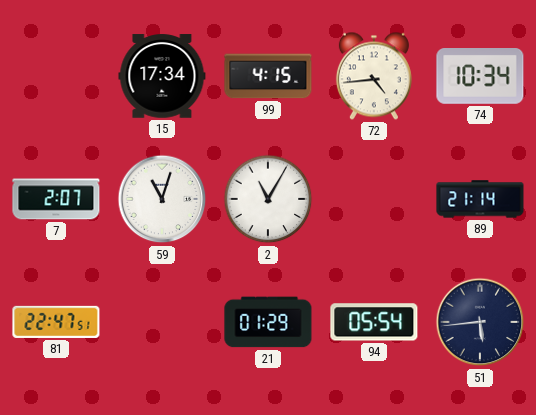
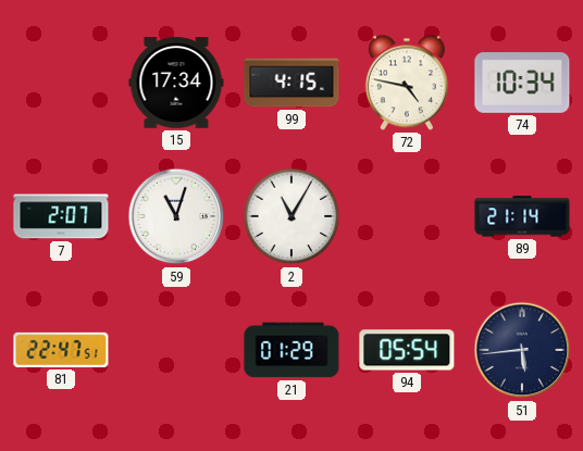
72: 4:44 -> 4:47 (407, 83)
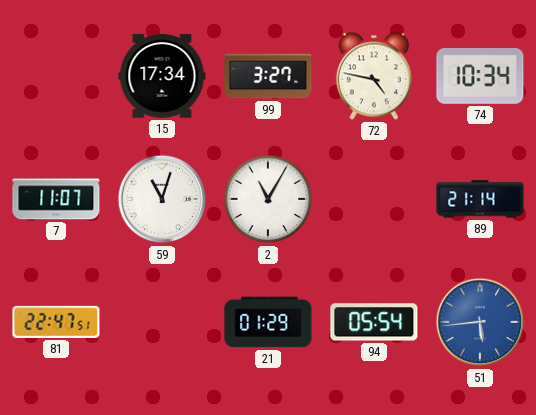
99: 4:15 -> 3:27 (268, 76)
7: 2:07 -> 11:07 (56, 199)
51 dial: navy -> blue (480, 322)
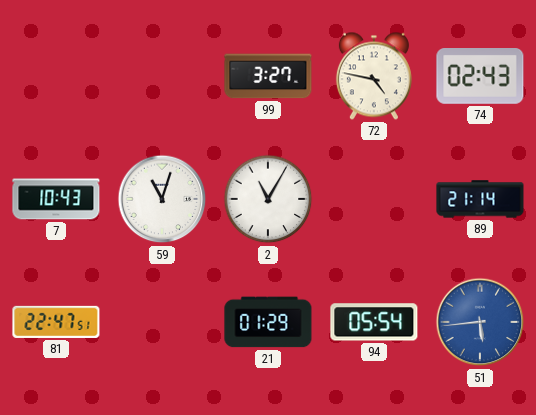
15: 17:34 -> none (162, 76)
74: 10:34 -> 02:43 (480, 77)
7: 11:07 -> 10:43 (56, 199)
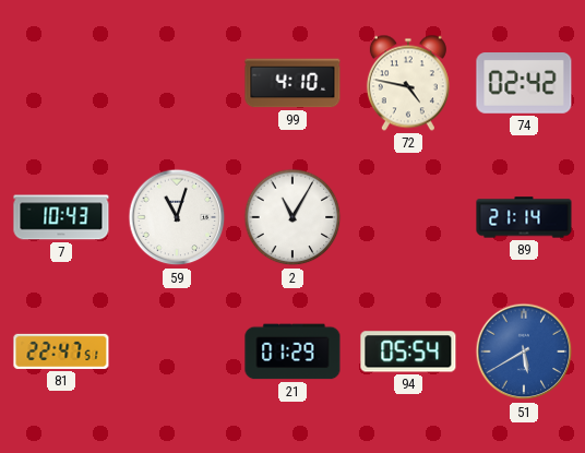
99: 3:27 -> 4:10 (292, 83)
74: 02:43 -> 02:42 (524, 84)
51: 5:44 -> 5:40 (524, 351)
